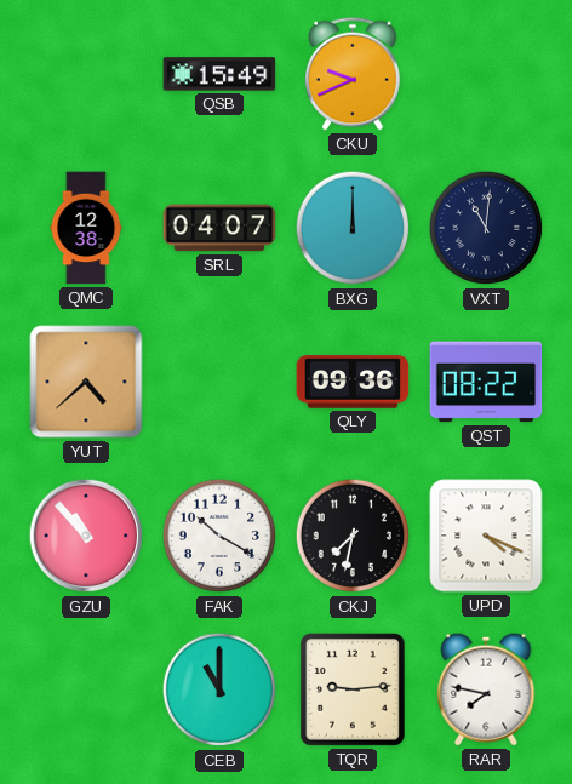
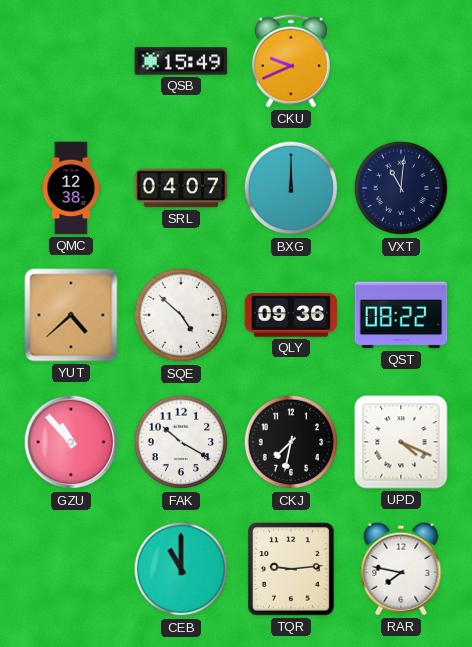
SQE: none -> 4:52 (181, 315)
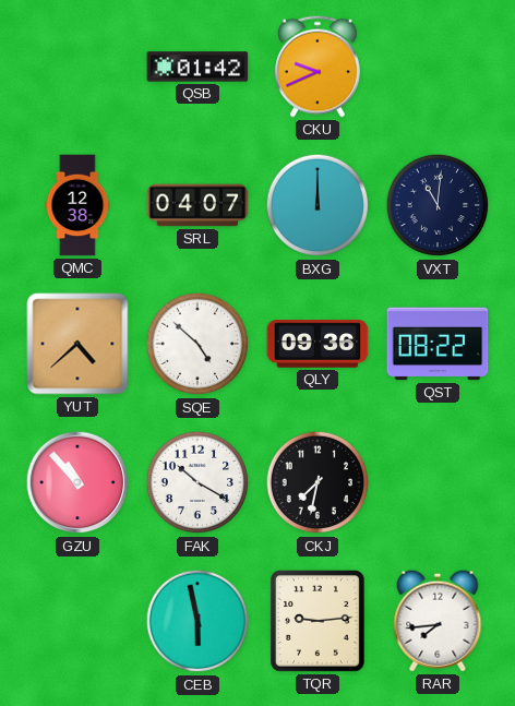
QSB: 15:49 -> 01:42 (197, 67)
UPD: 4:19 -> none (401, 442)
CEB: 11:00 -> 5:58 (197, 621)
RAR: 7:47 -> 7:44 (438, 621)
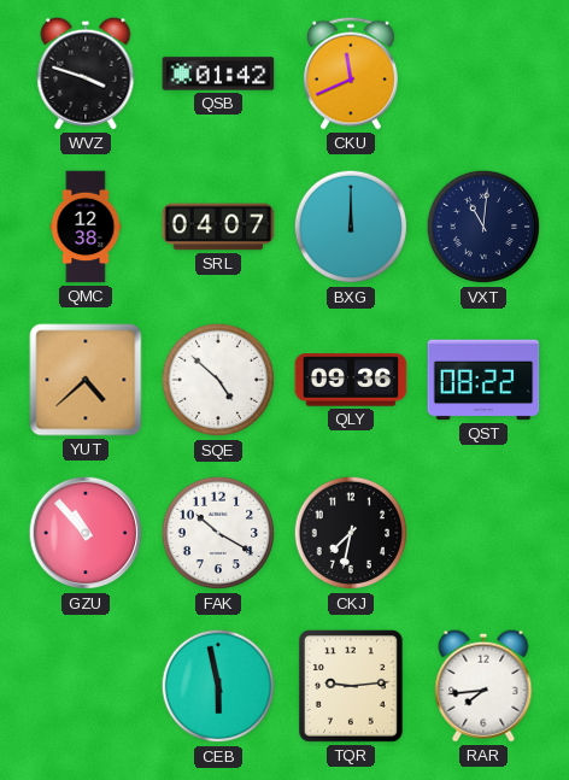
WVZ: none -> 3:48 (86, 74)
CKU: 9:41 -> 11:41 (351, 74)
